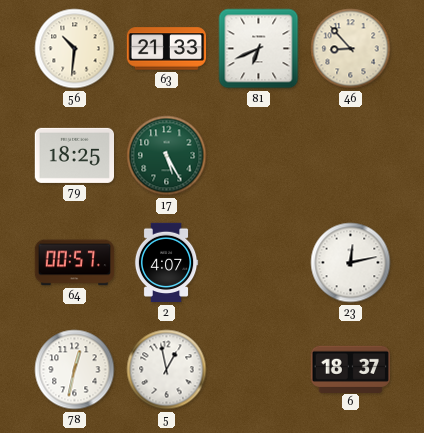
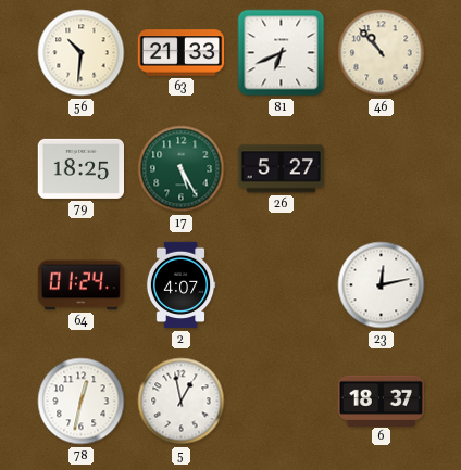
46: 8:53 -> 10:53 (382, 53)
26: none -> 5:27 (281, 169)
64: 00:57 -> 01:24 (82, 285)
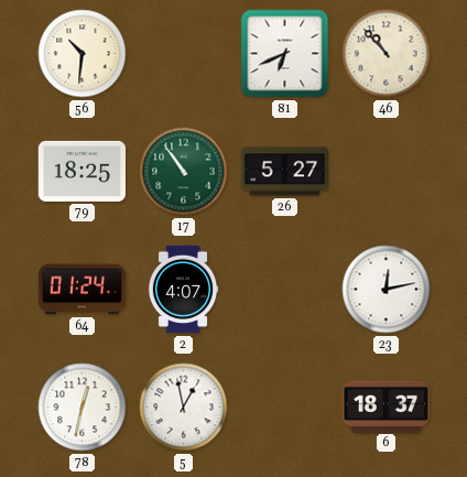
63: 21:33 -> none (182, 53)
17: 5:25 -> 10:54 (184, 172)
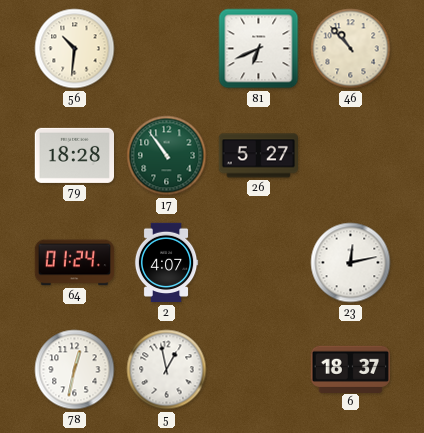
79: 18:25 -> 18:28 (74, 155)
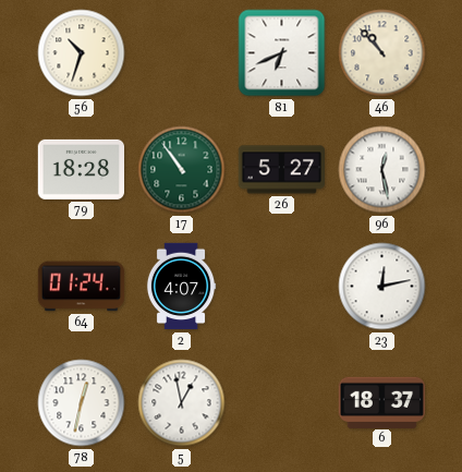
56: 10:31 -> 10:33 (82, 53)
96: none -> 12:28 (382, 170)
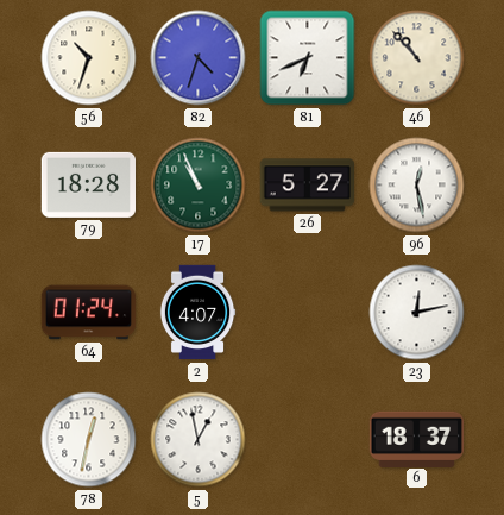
82: none -> 4:33 (199, 58)
17: 10:54 -> 10:56 (199, 186)
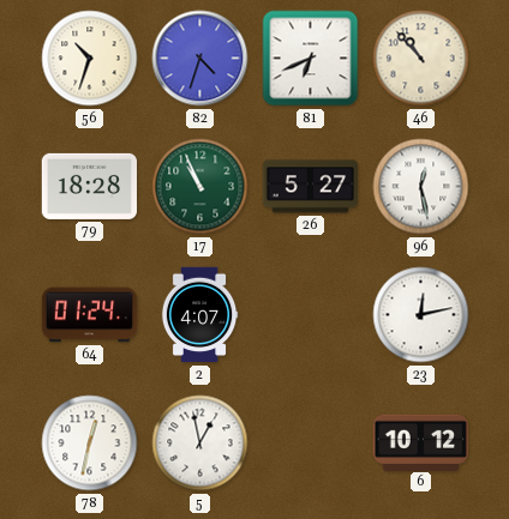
6: 18:37 -> 10:12 (420, 442)
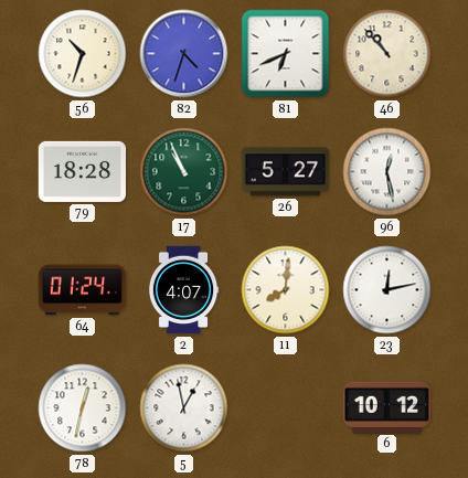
11: none -> 8:01 (286, 290)
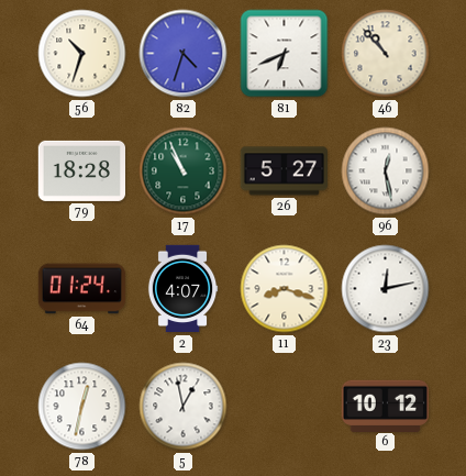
11: 8:01 -> 8:18 (285, 289)
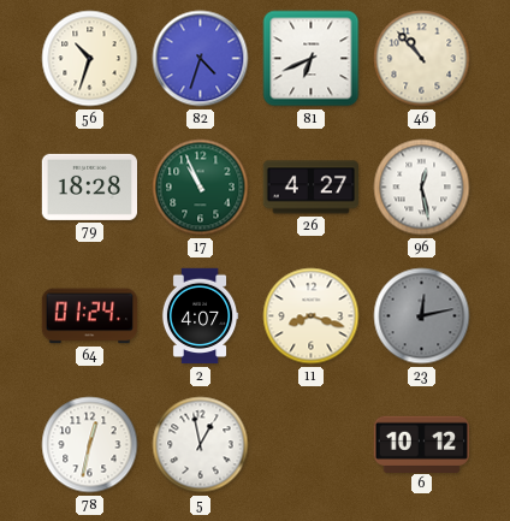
26: 5:27 -> 4:27 (310, 188)
23 dial: white -> grey (422, 316)
